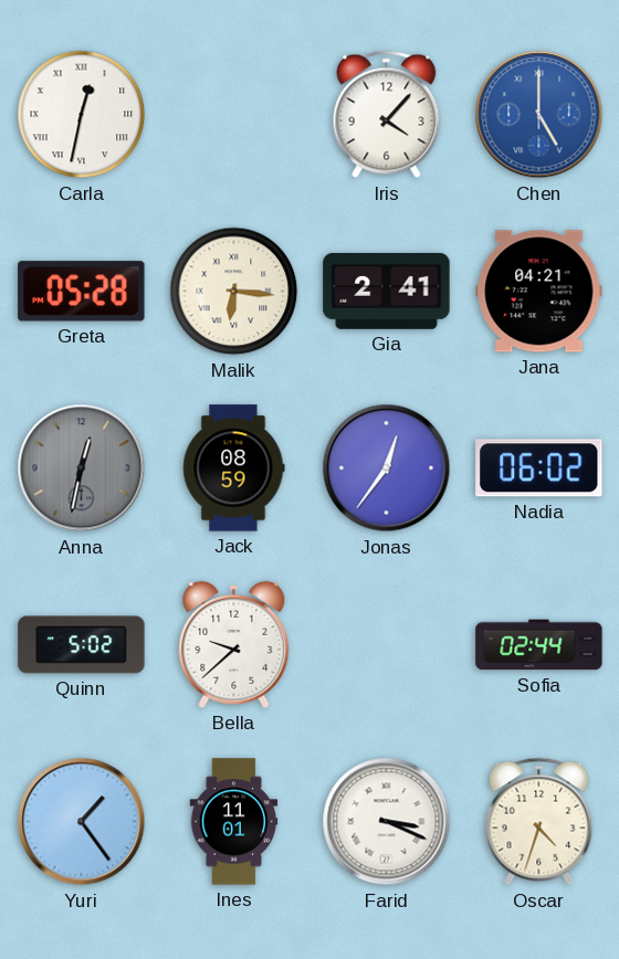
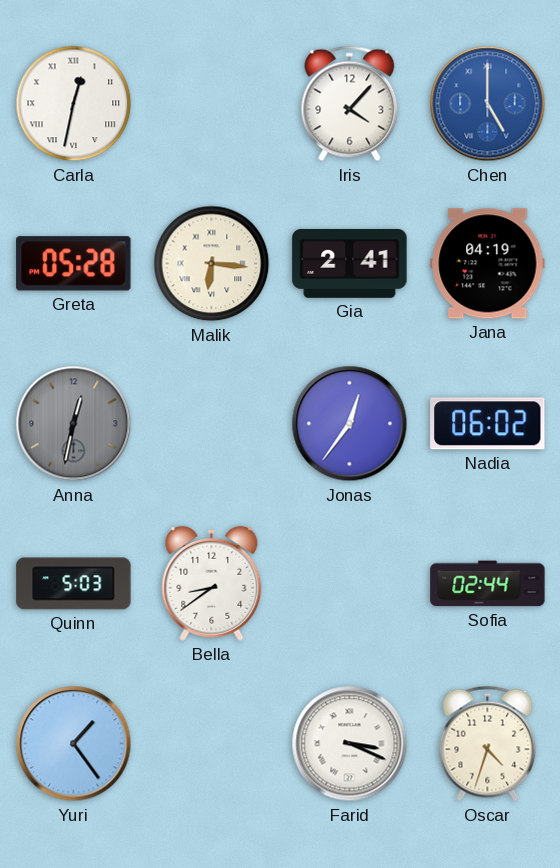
Jana: 04:21 -> 04:19 (488, 264)
Jack: 08:59 -> none (234, 468)
Quinn: 5:02 -> 5:03 (74, 584)
Bella: 9:38 -> 8:39 (212, 583)
Ines: 11:01 -> none (234, 822)
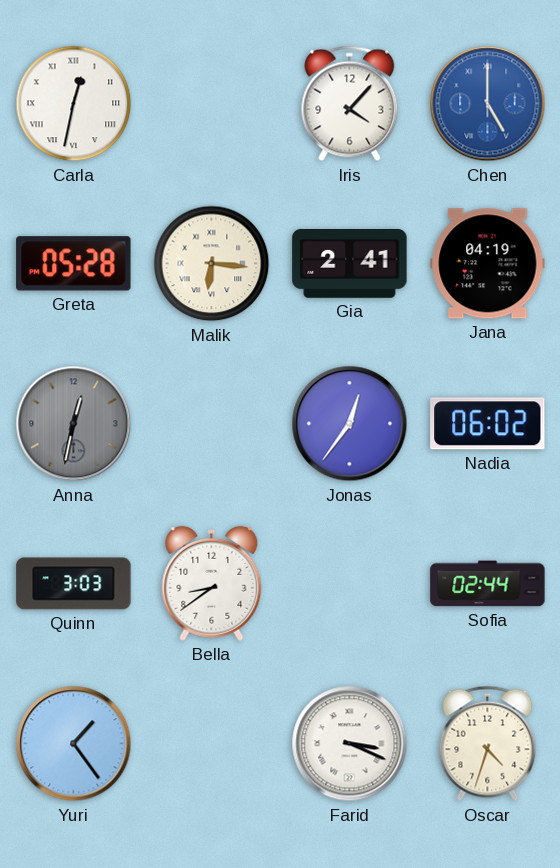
Quinn: 5:03 -> 3:03 (74, 584)
